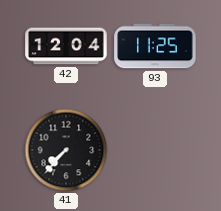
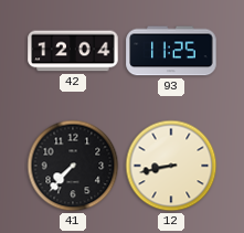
12: none -> 8:43 (171, 166)
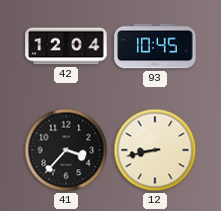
93: 11:25 -> 10:45 (155, 46)
41: 7:37 -> 3:37 (66, 150)
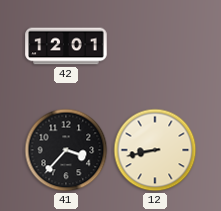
42: 12:04 -> 12:01 (66, 46)
93: 10:45 -> none (155, 46)
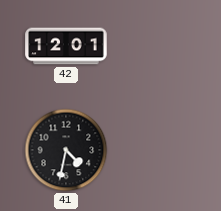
41: 3:37 -> 4:32 (66, 150)
12: 8:43 -> none (155, 150)
